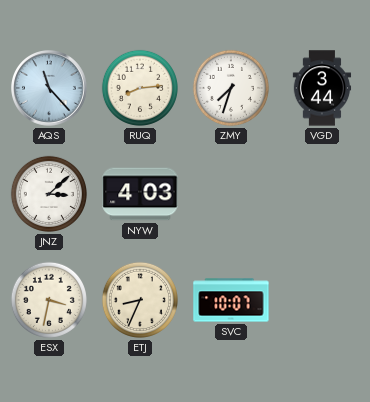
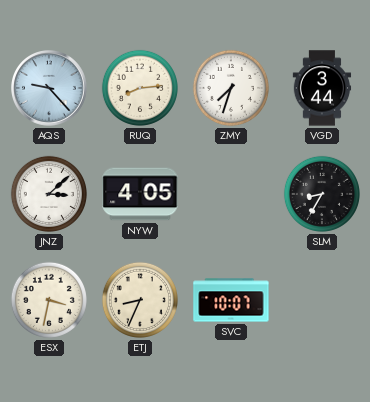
AQS: 11:23 -> 9:23 (50, 89)
NYW: 4:03 -> 4:05 (140, 194)
SLM: none -> 8:35 (322, 194)
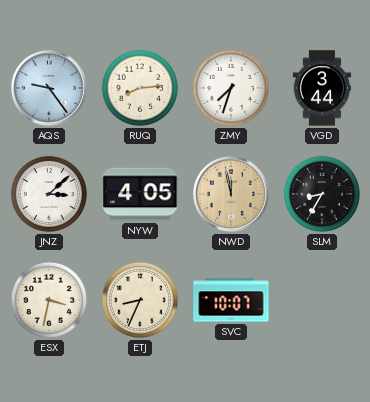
AQS: 9:23 -> 9:24 (50, 89)
NWD: none -> 11:58 (232, 195)
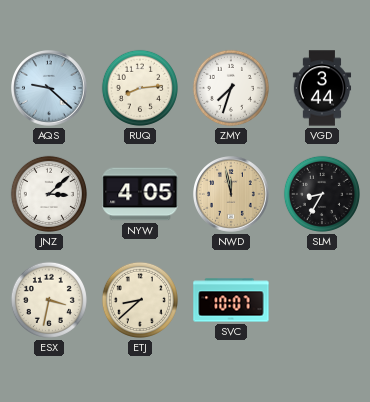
AQS: 9:24 -> 9:22 (50, 89)
ETJ: 8:34 -> 8:38 (140, 300)
